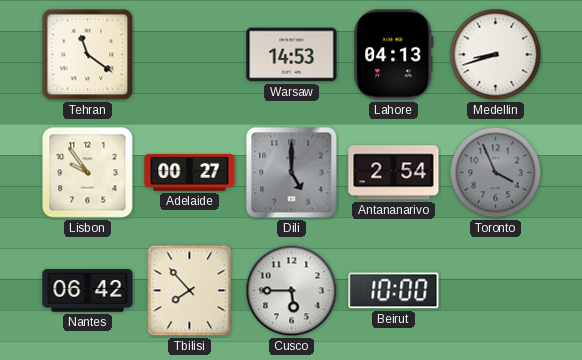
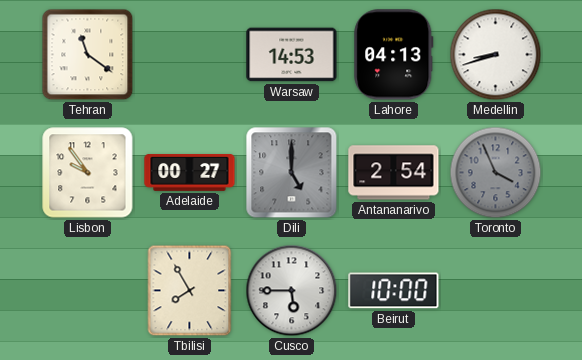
Nantes: 06:42 -> none (88, 291)
Tbilisi: 7:53 -> 7:55 (190, 291)
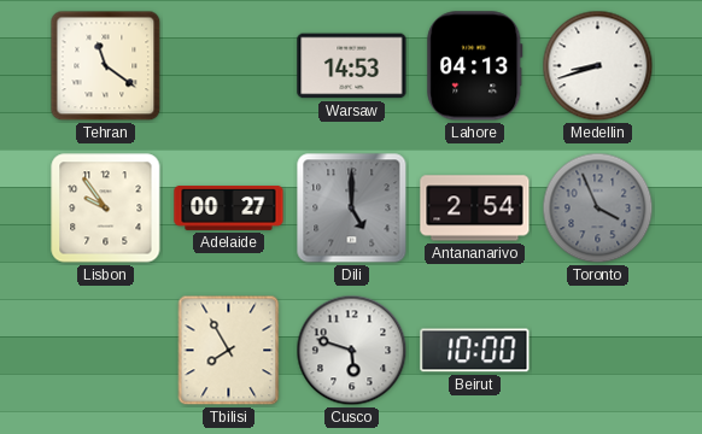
Cusco: 5:45 -> 5:48 (352, 351)
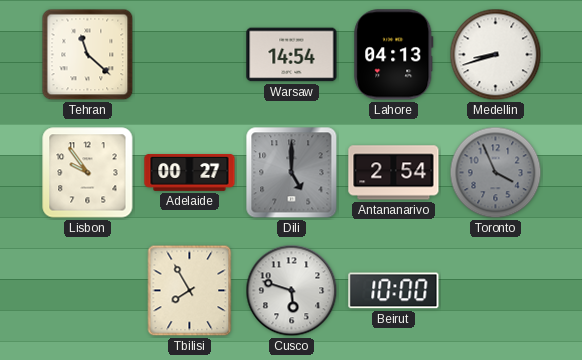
Tehran: 11:21 -> 11:22 (88, 55)
Warsaw: 14:53 -> 14:54 (292, 55)
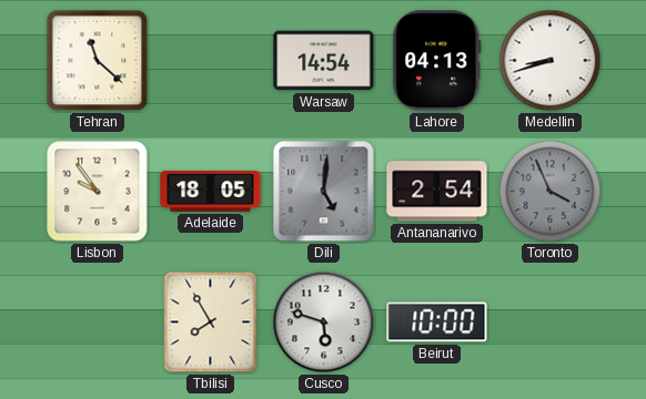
Adelaide: 00:27 -> 18:05 (211, 192)
Dili: 5:00 -> 5:01 (324, 192)
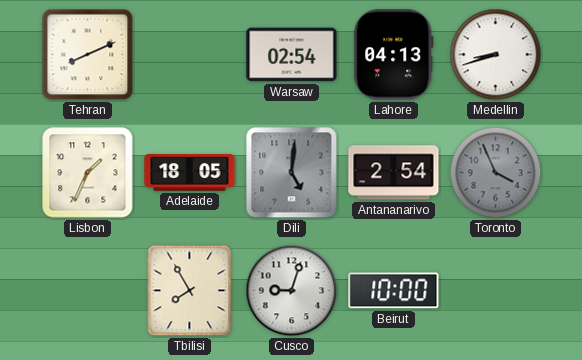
Tehran: 11:22 -> 8:11 (88, 55)
Warsaw: 14:54 -> 02:54 (292, 55)
Lisbon: 9:54 -> 1:34 (88, 173)
Cusco: 5:48 -> 9:03 (292, 291)
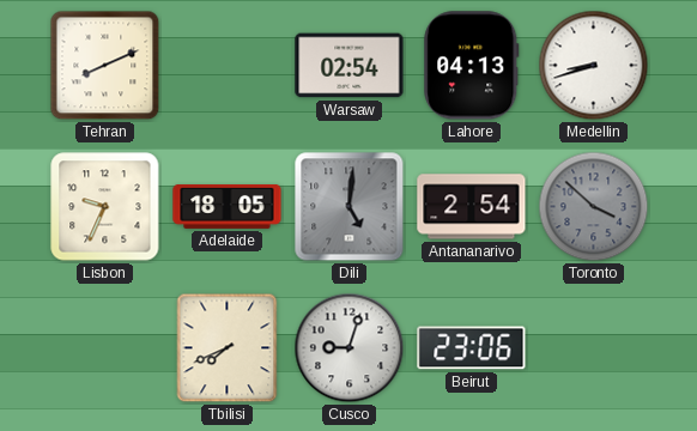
Lisbon: 1:34 -> 9:34 (105, 207)
Toronto: 3:56 -> 3:52 (594, 207)
Tbilisi: 7:55 -> 7:41 (228, 348)
Beirut: 10:00 -> 23:06 (472, 348)
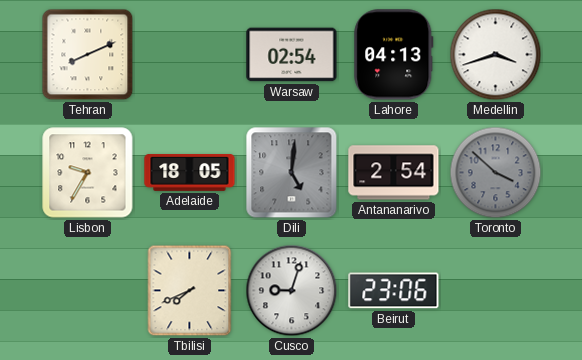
Medellin: 8:42 -> 3:42 (496, 55)
Lisbon: 9:34 -> 9:35 (88, 173)
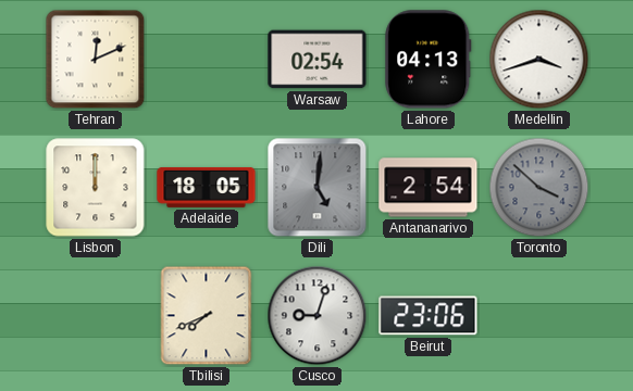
Tehran: 8:11 -> 12:11 (96, 60)
Lisbon: 9:35 -> 12:00 (96, 188)
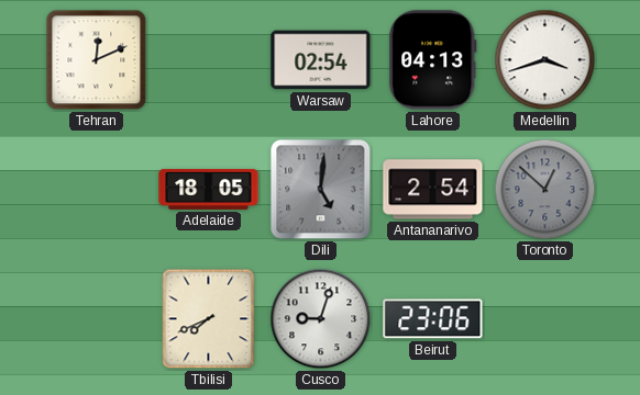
Lisbon: 12:00 -> none (96, 188)
Toronto: 3:52 -> 12:52 (545, 190)
